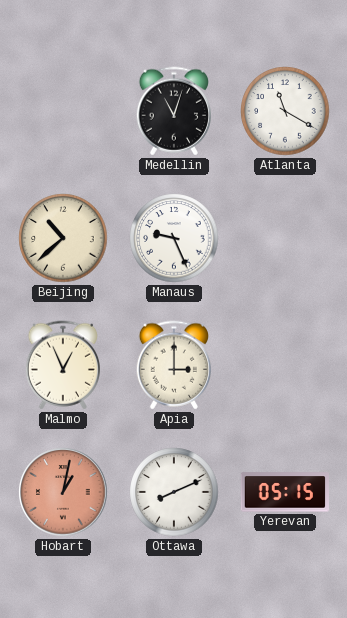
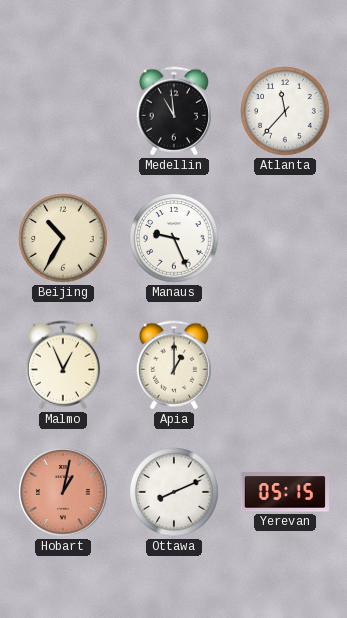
Medellin: 11:03 -> 10:59 (173, 111)
Atlanta: 11:20 -> 11:37 (285, 111)
Beijing: 10:38 -> 10:35 (63, 238)
Apia: 3:00 -> 1:00 (173, 365)
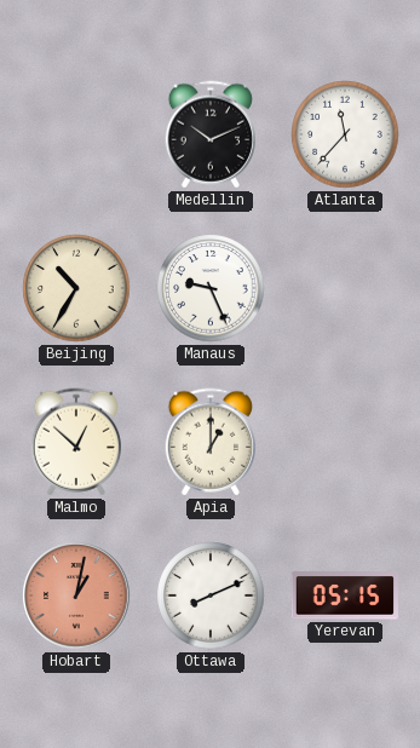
Medellin: 10:59 -> 10:11 (209, 134)
Malmo: 12:56 -> 12:52 (75, 442)
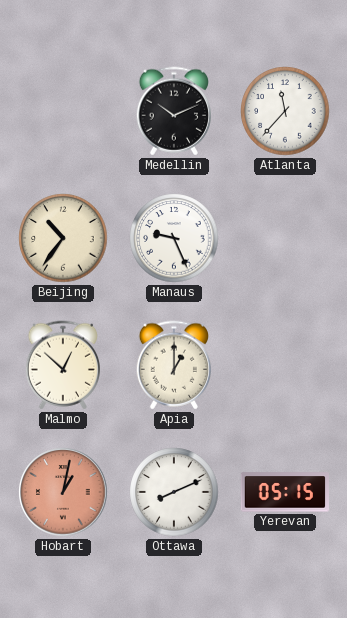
Beijing: 10:35 -> 10:36 (63, 238)
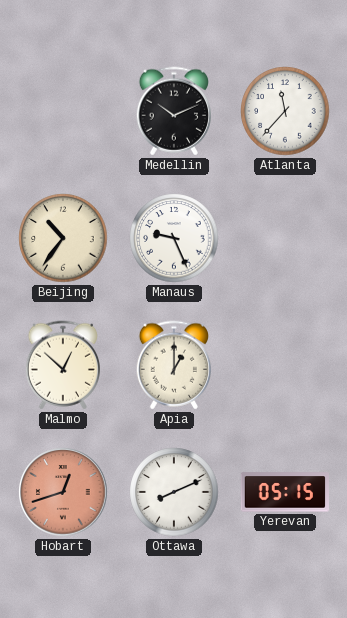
Hobart: 1:02 -> 12:42 (63, 492)
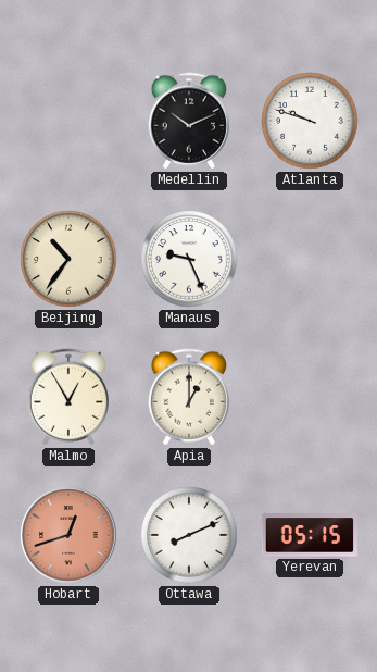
Atlanta: 11:37 -> 9:48 (310, 121)
Malmo: 12:52 -> 12:55 (67, 397)
